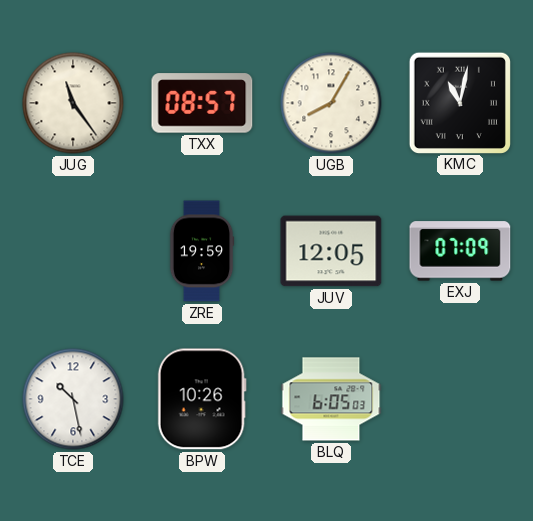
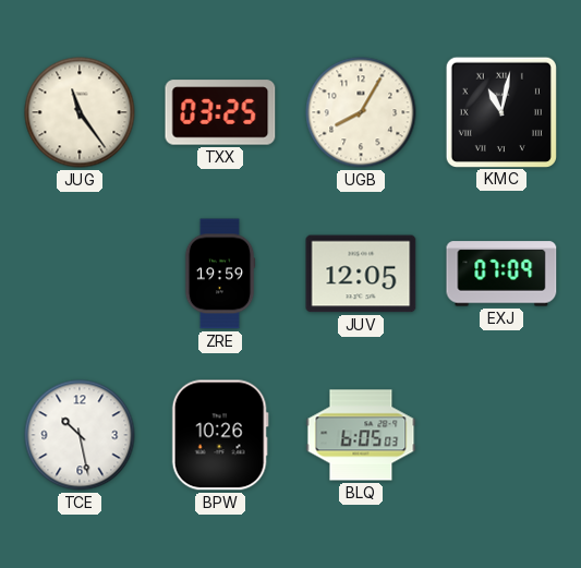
TXX: 08:57 -> 03:25 (220, 112)
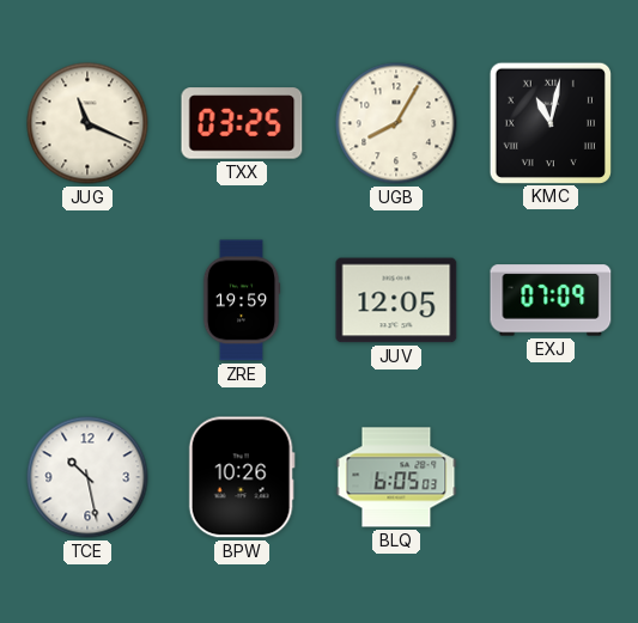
JUG: 11:24 -> 11:19 (87, 123)
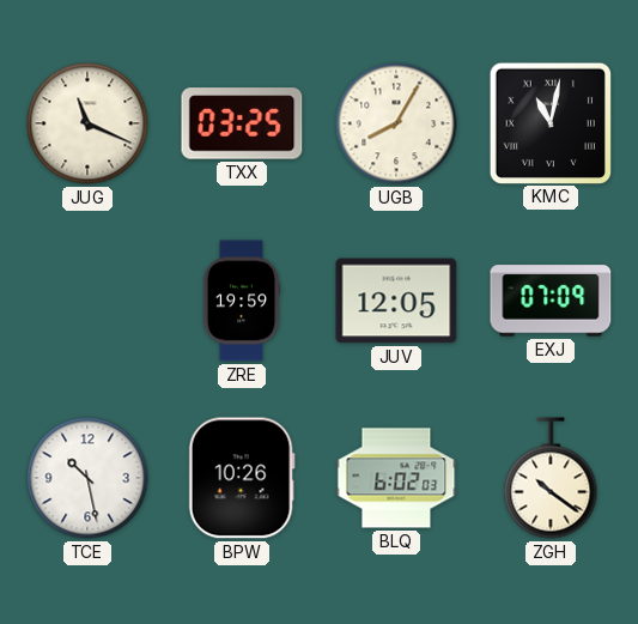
BLQ: 6:05 -> 6:02 (396, 478)
ZGH: none -> 10:21 (551, 478)
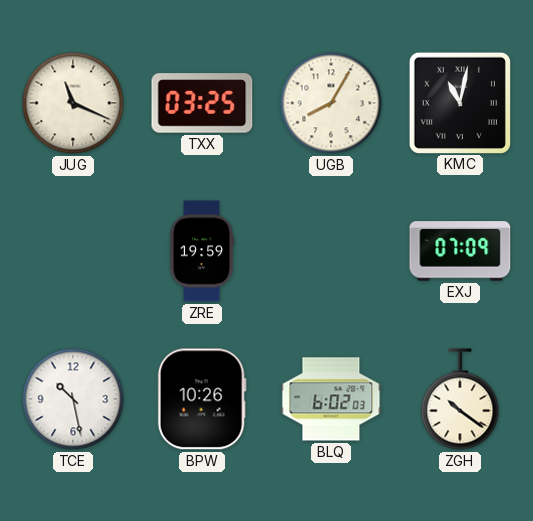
JUV: 12:05 -> none (396, 301)
